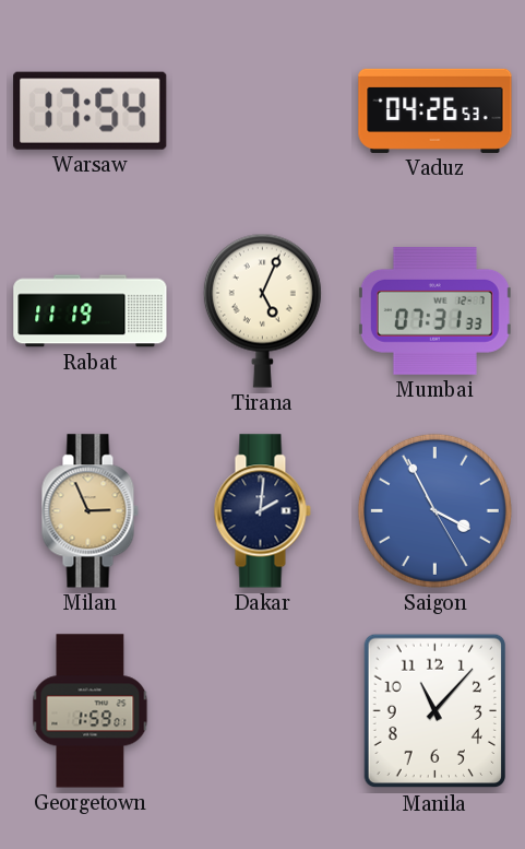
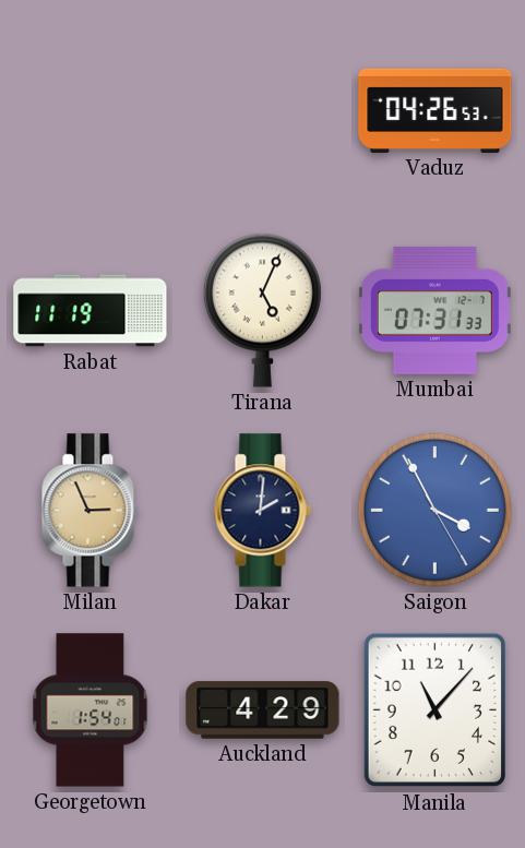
Warsaw: 17:54 -> none (91, 110)
Georgetown: 1:59 -> 1:54 (91, 710)
Auckland: none -> 4:29 (263, 710)
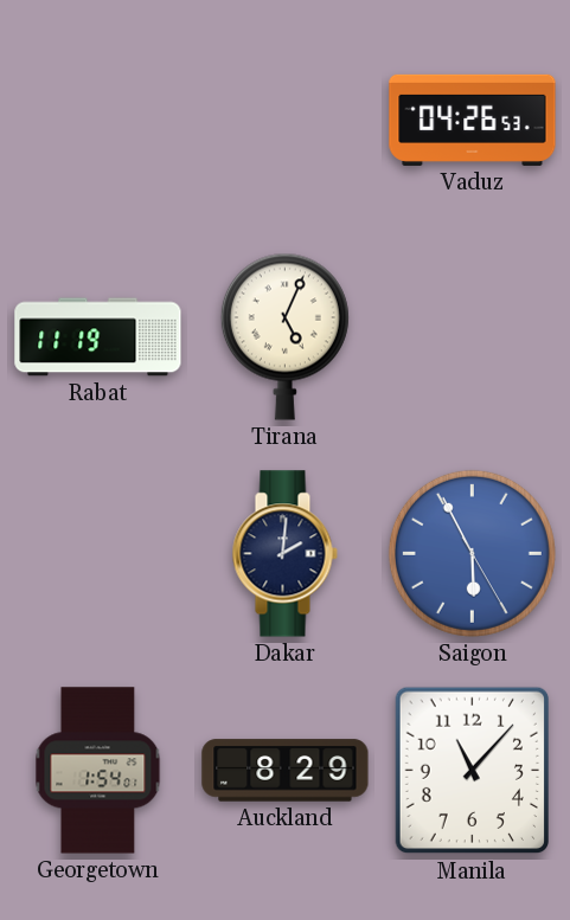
Mumbai: 07:31 -> none (434, 310)
Milan: 2:56 -> none (90, 511)
Saigon: 3:55 -> 5:55 (472, 553)
Auckland: 4:29 -> 8:29 (286, 771)
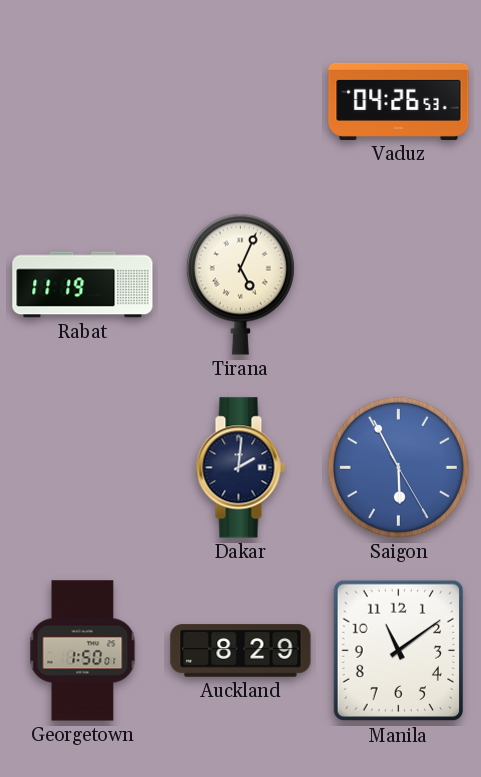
Georgetown: 1:54 -> 1:50 (83, 651)
Manila: 11:07 -> 11:09 (398, 651)
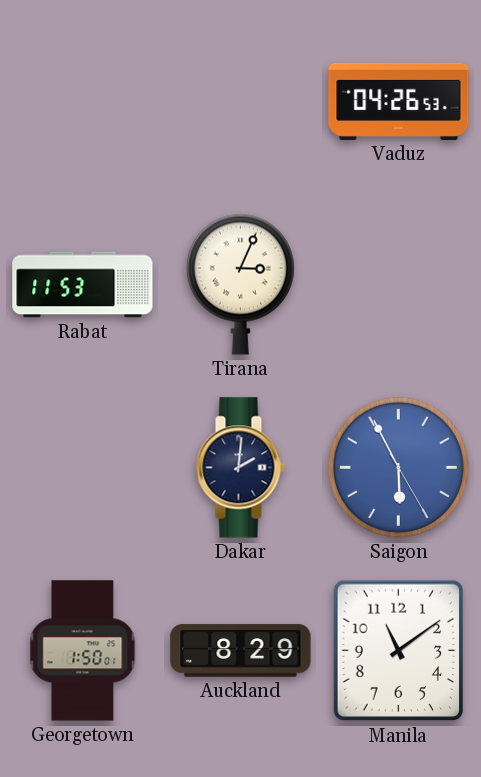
Rabat: 11:19 -> 11:53 (83, 285)
Tirana: 5:04 -> 3:04 (240, 284)
